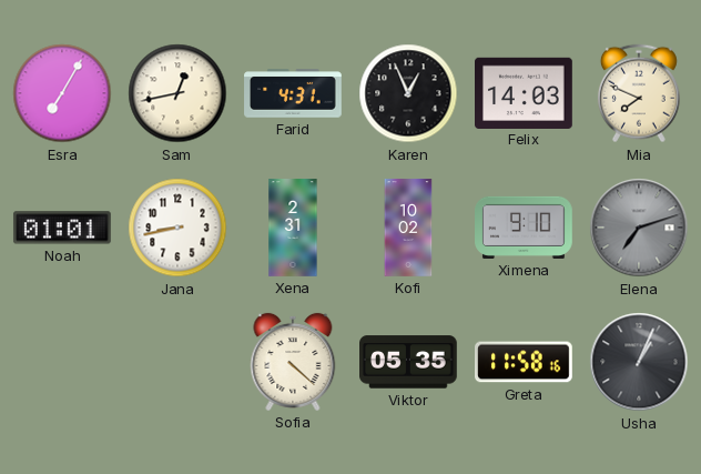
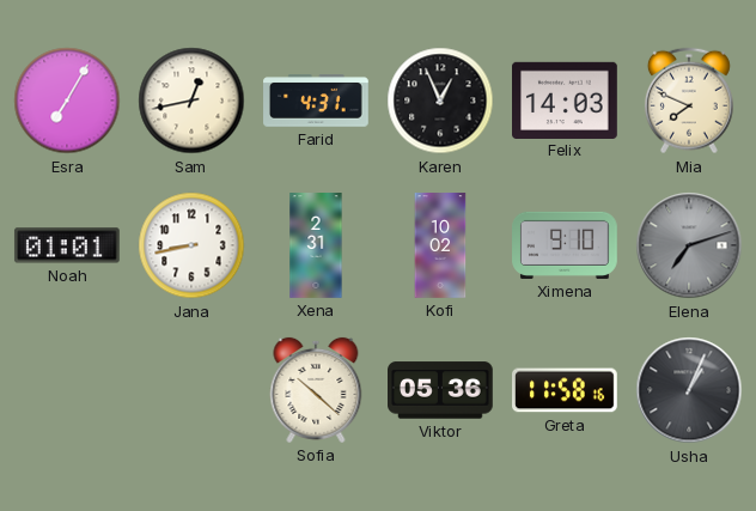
Sofia: 4:22 -> 10:22 (316, 390)
Viktor: 05:35 -> 05:36 (441, 390)
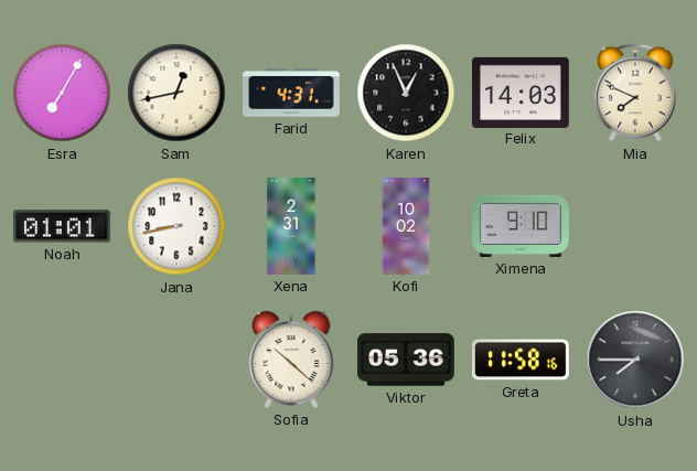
Elena: 7:12 -> none (689, 245)
Usha: 1:04 -> 7:45 (635, 360)
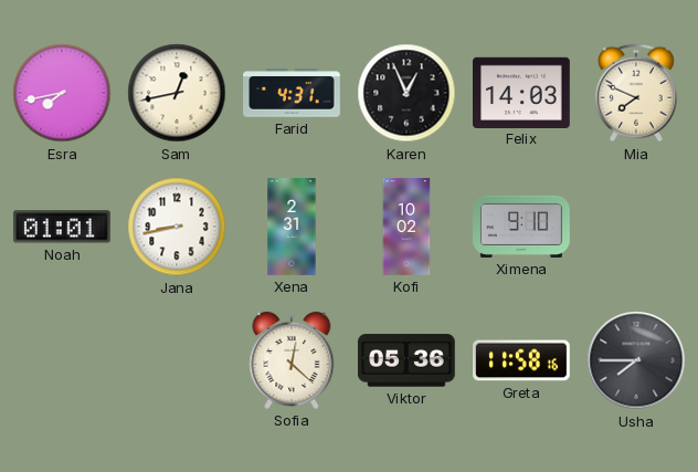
Esra: 7:05 -> 7:43 (62, 93)
Sofia: 10:22 -> 12:22 (292, 360)
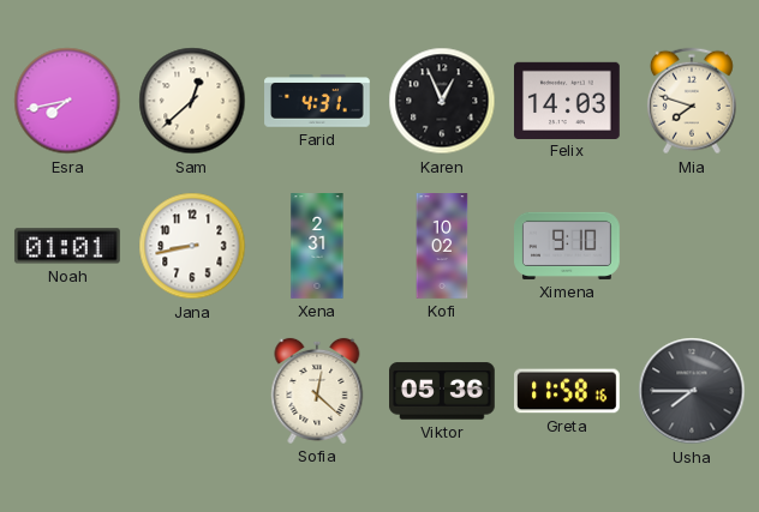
Sam: 12:43 -> 12:38 (192, 101)
Mia: 7:49 -> 7:48 (692, 101)
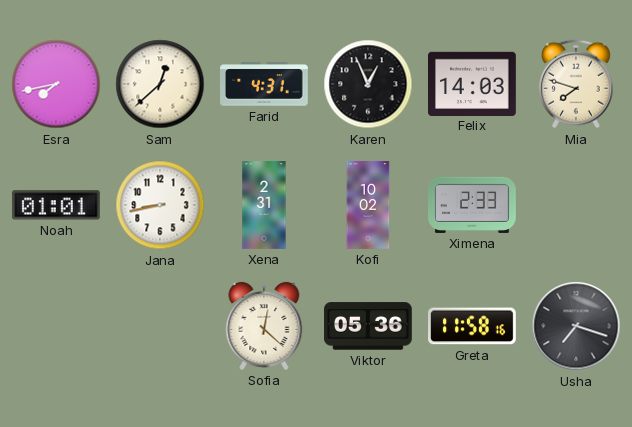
Ximena: 9:10 -> 2:33 (473, 205)
Usha: 7:45 -> 7:18 (576, 326)
